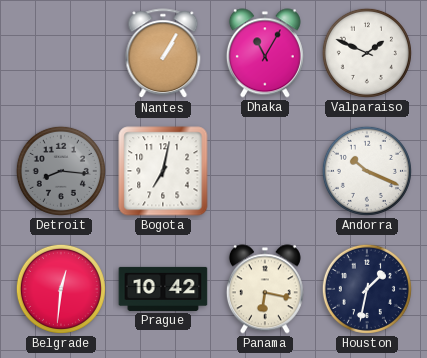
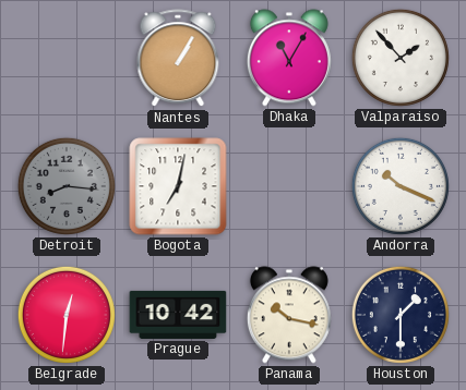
Valparaiso: 1:49 -> 1:53 (401, 58)
Panama: 6:17 -> 10:17 (289, 315)
Houston: 1:32 -> 1:30 (401, 315)
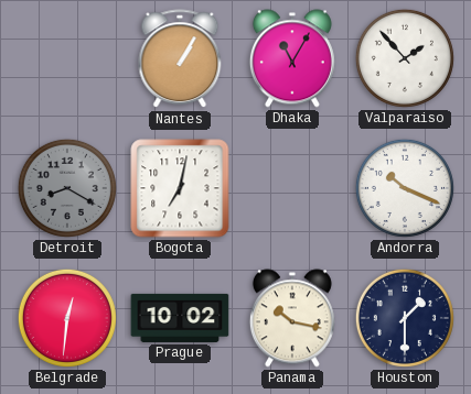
Detroit: 8:16 -> 8:20 (67, 188)
Prague: 10:42 -> 10:02 (180, 318)
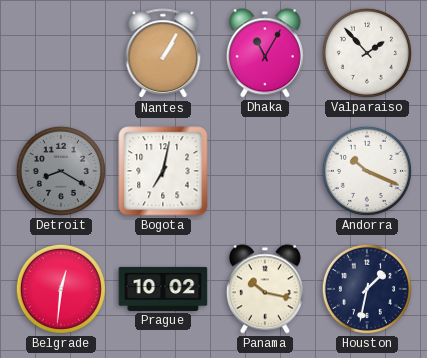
Houston: 1:30 -> 1:32 (367, 289)
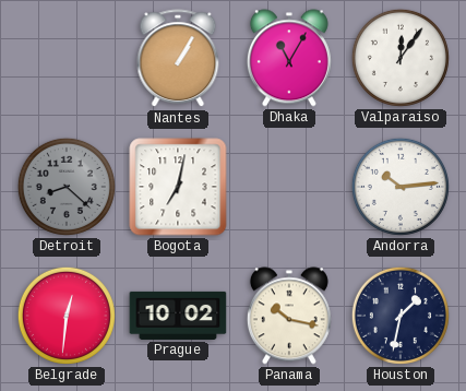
Valparaiso: 1:53 -> 12:06 (401, 58)
Detroit: 8:20 -> 8:22 (67, 187)
Andorra: 10:19 -> 10:14 (401, 187)
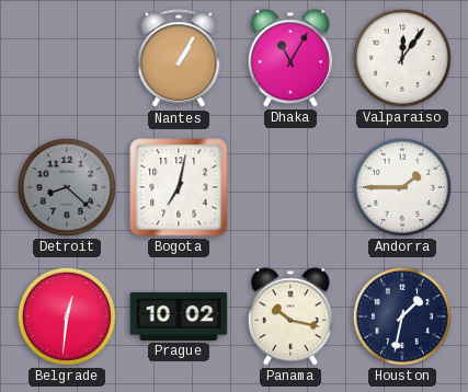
Andorra: 10:14 -> 1:45 (402, 187)
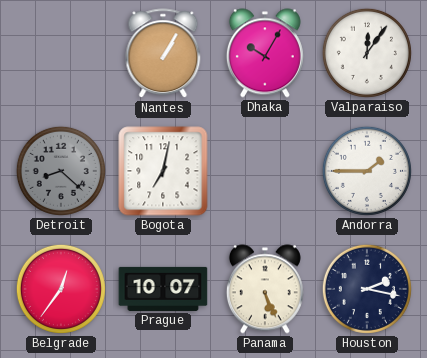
Dhaka: 11:05 -> 10:05 (265, 53)
Belgrade: 12:31 -> 12:36 (61, 289)
Prague: 10:02 -> 10:07 (163, 289)
Panama: 10:17 -> 5:26 (265, 289)
Houston: 1:32 -> 2:17 (367, 289)
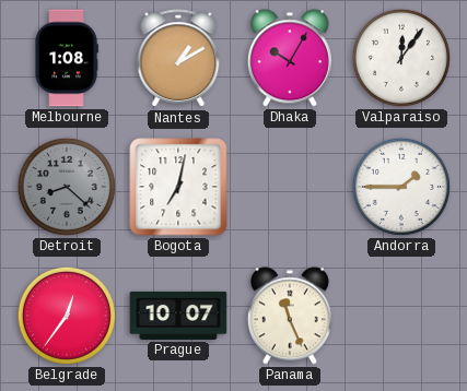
Melbourne: none -> 1:08 (67, 58)
Nantes: 1:05 -> 1:10 (178, 59)
Panama: 5:26 -> 11:26 (290, 316)
Houston: 2:17 -> none (367, 289)
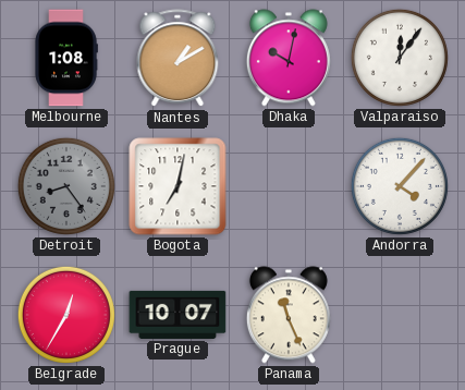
Dhaka: 10:05 -> 10:02 (289, 58)
Detroit: 8:22 -> 8:24 (66, 186)
Andorra: 1:45 -> 4:07 (400, 186)
Belgrade: 12:36 -> 12:35 (66, 315)
